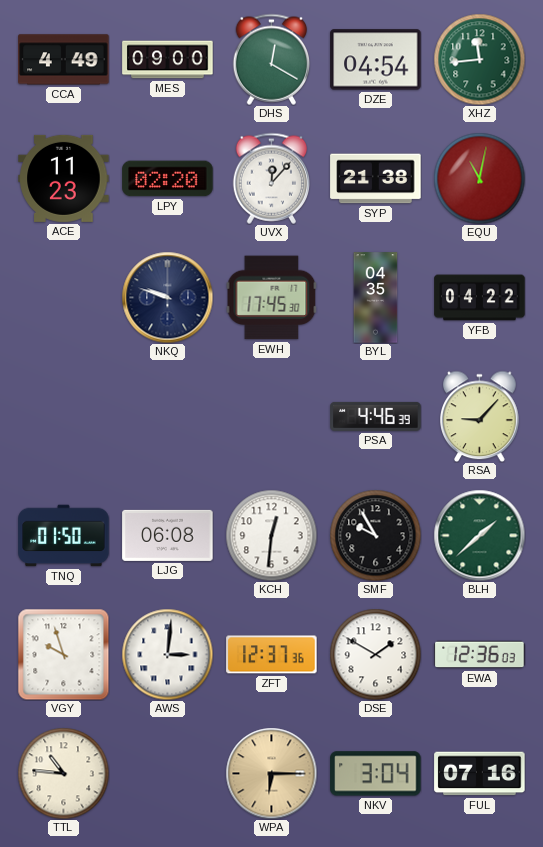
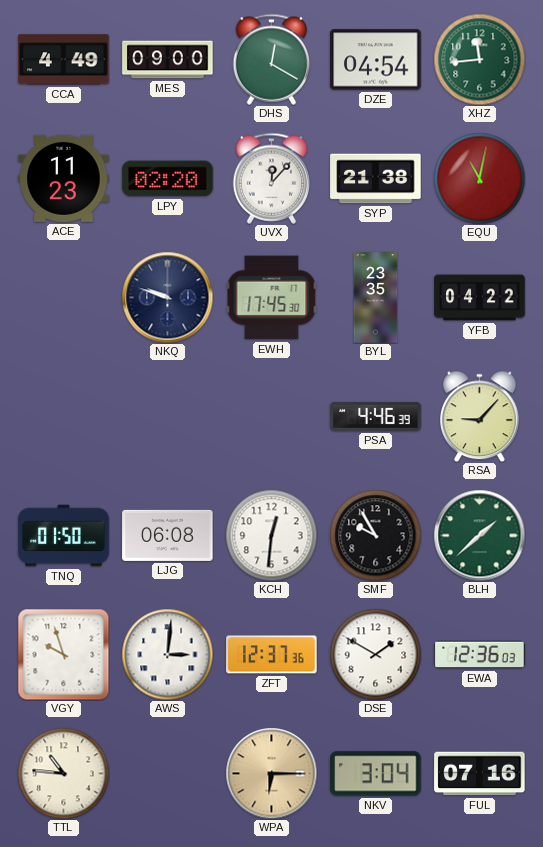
BYL: 04:35 -> 23:35 (376, 298)
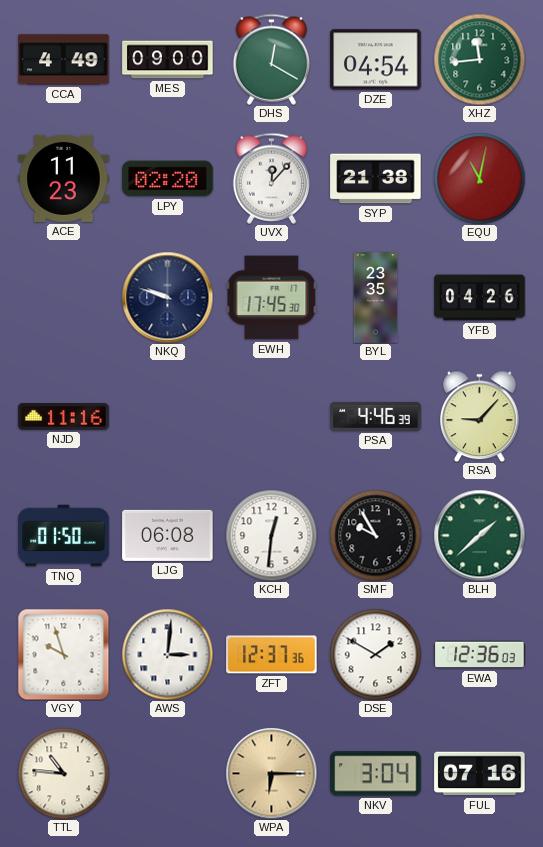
YFB: 04:22 -> 04:26 (480, 298)
NJD: none -> 11:16 (64, 417)
